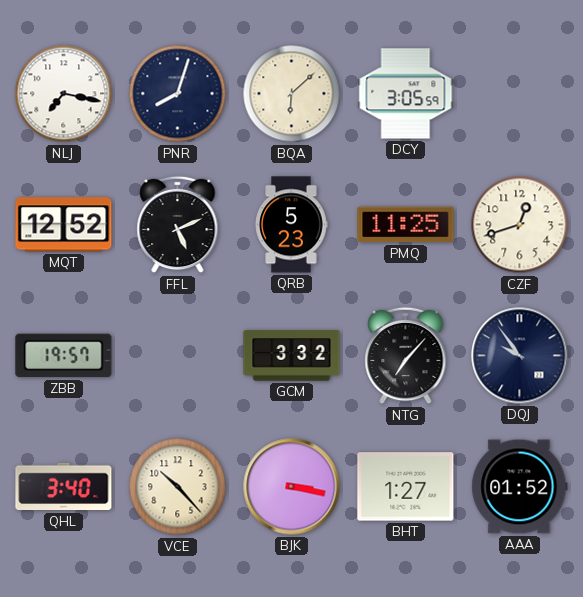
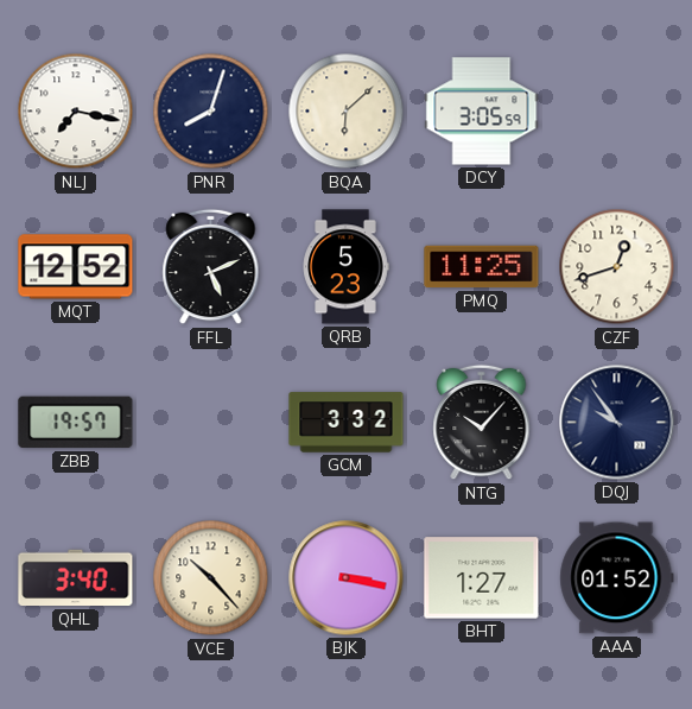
NTG: 7:07 -> 10:07 (482, 423)
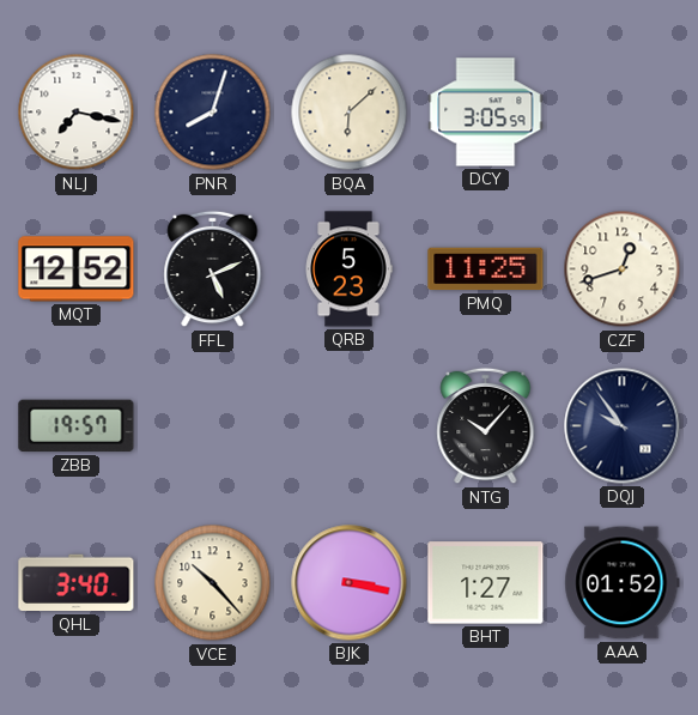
GCM: 3:32 -> none (347, 423)
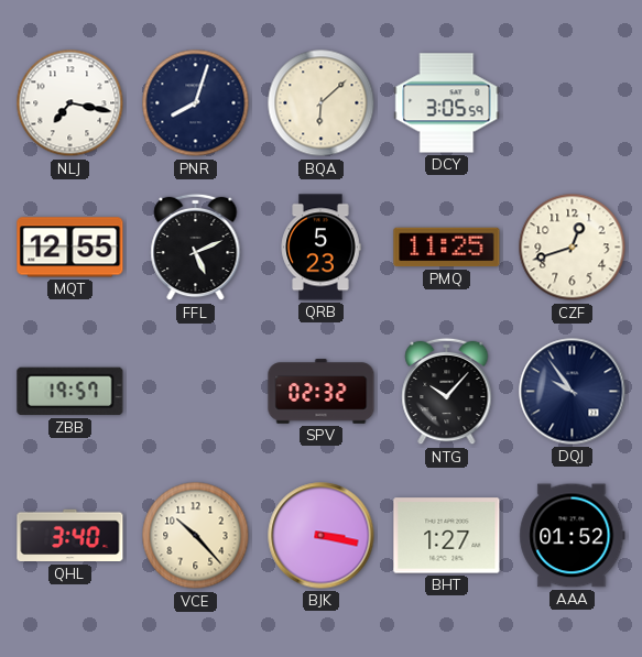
MQT: 12:52 -> 12:55 (70, 248)
SPV: none -> 02:32 (322, 392)
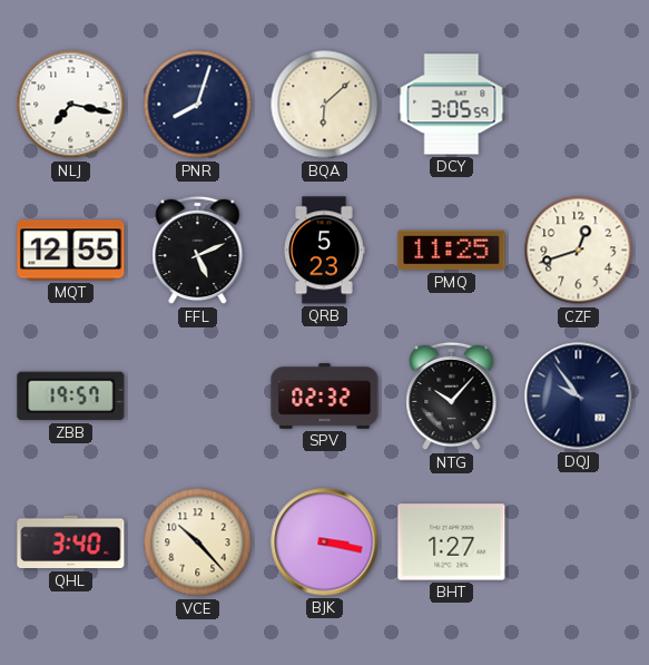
AAA: 01:52 -> none (573, 536)
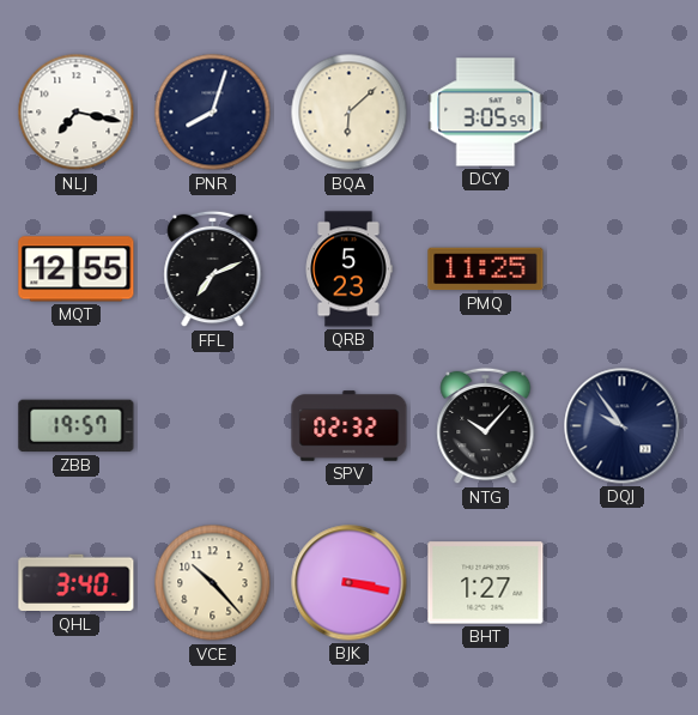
FFL: 5:11 -> 7:11 (213, 269)
CZF: 12:42 -> none (579, 251)
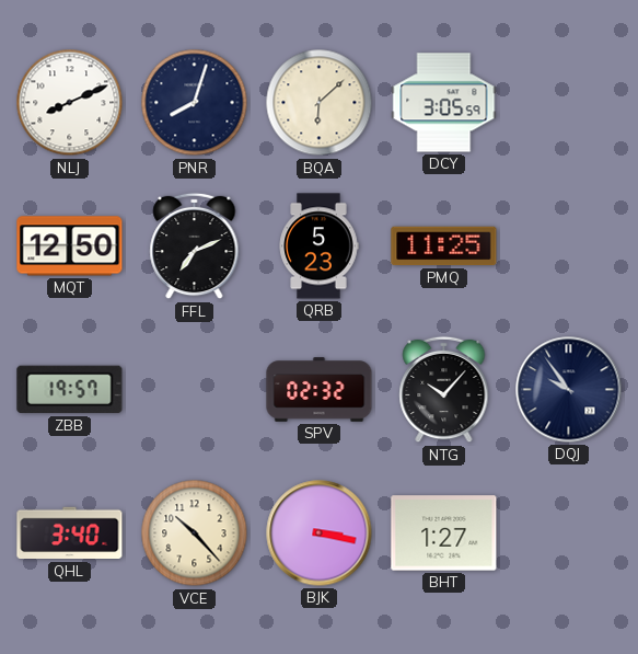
NLJ: 7:17 -> 8:11 (70, 103)
MQT: 12:55 -> 12:50 (70, 246)
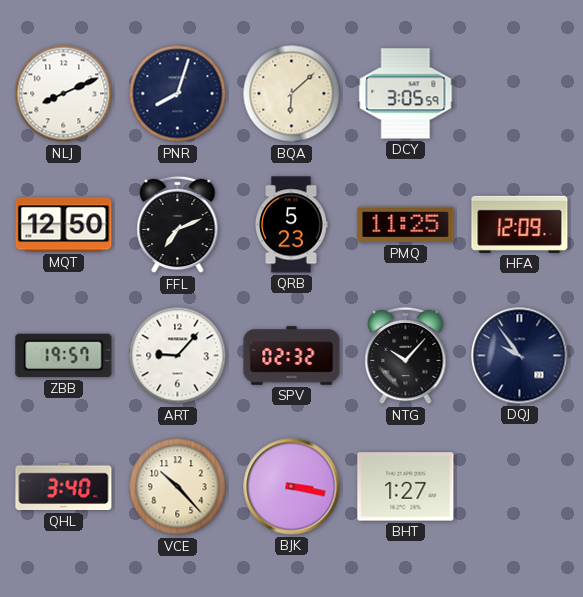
HFA: none -> 12:09 (520, 224)
ART: none -> 9:07 (178, 356)
